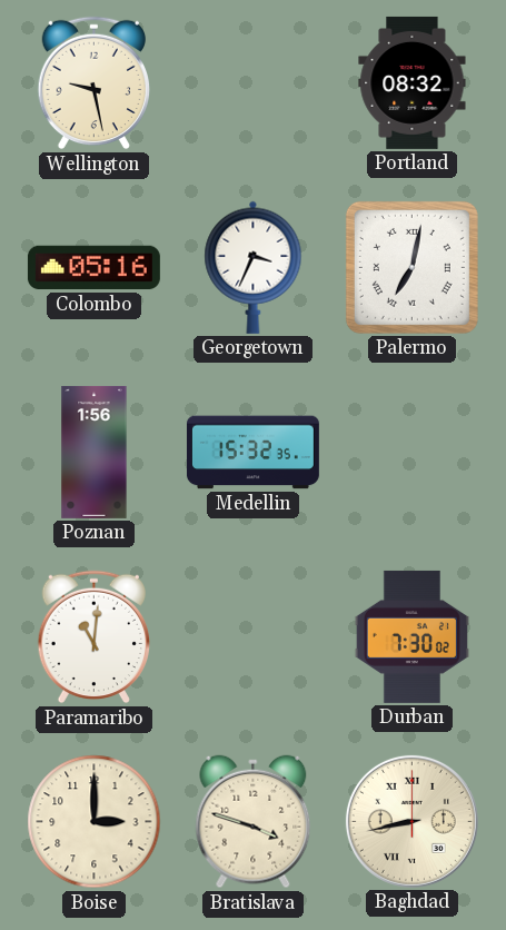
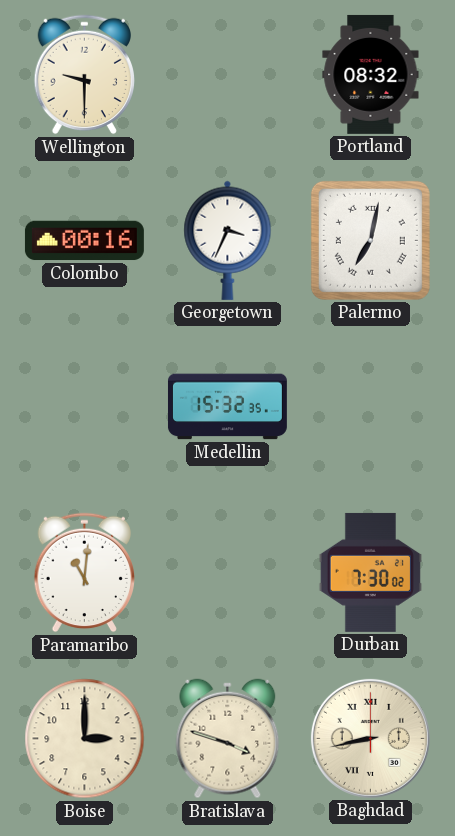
Wellington: 9:28 -> 9:30 (84, 75)
Colombo: 05:16 -> 00:16 (84, 241)
Poznan: 1:56 -> none (95, 452)
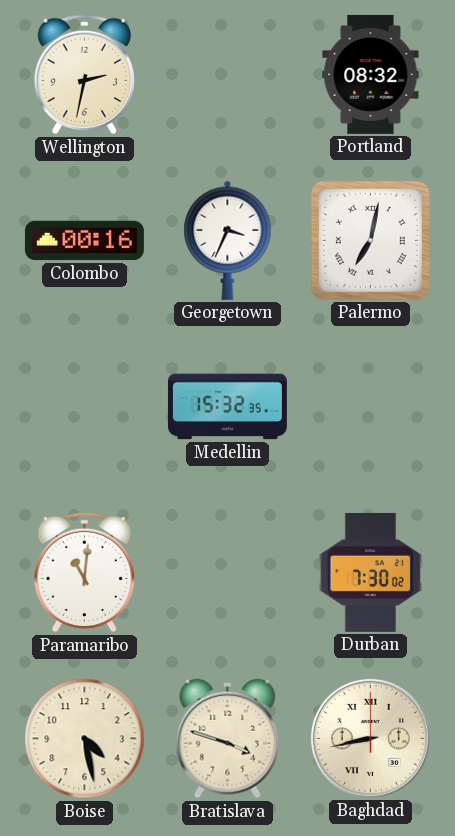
Wellington: 9:30 -> 2:32 (84, 75)
Boise: 3:00 -> 4:28 (85, 739)
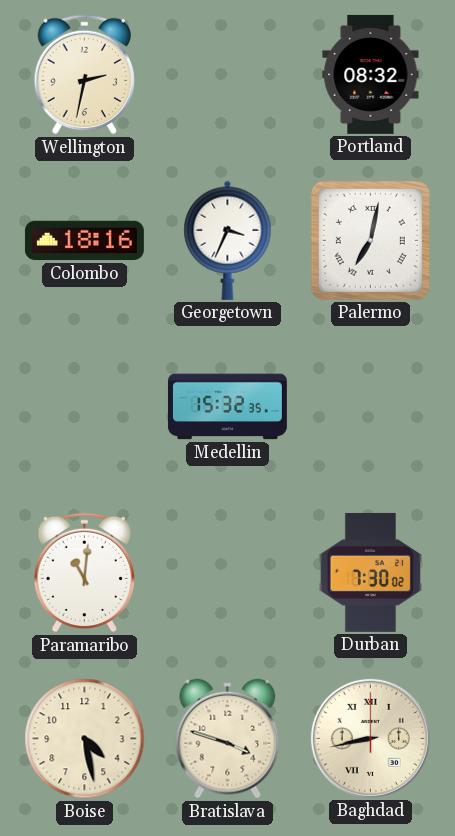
Colombo: 00:16 -> 18:16 (84, 241)
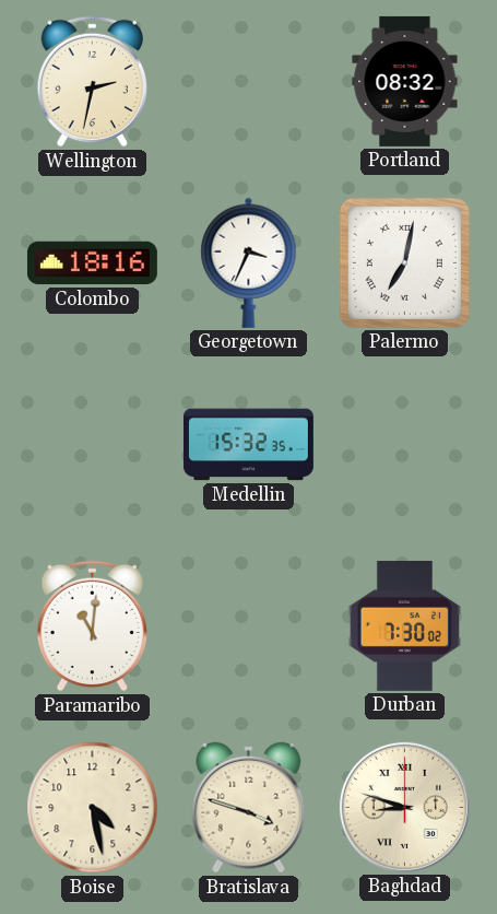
Baghdad: 8:43 -> 8:48 (404, 807)
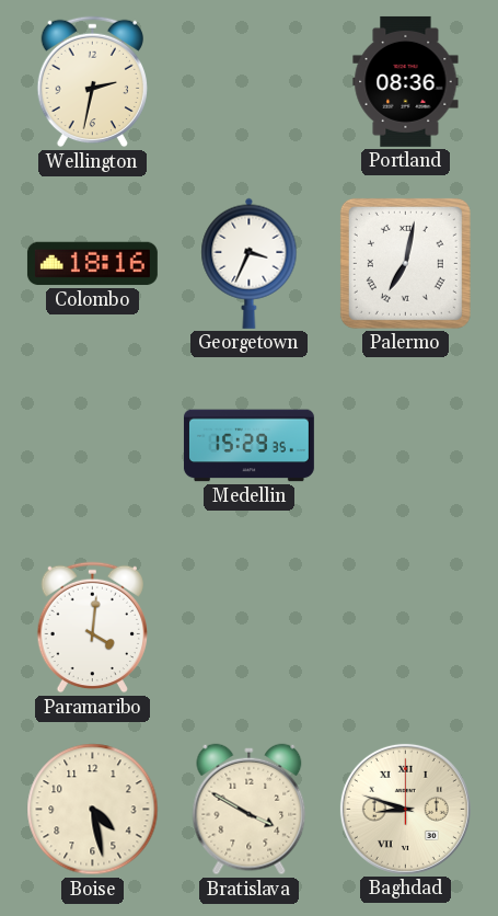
Portland: 08:32 -> 08:36 (406, 81)
Medellin: 15:32 -> 15:29 (248, 446)
Paramaribo: 11:01 -> 4:01 (92, 628)
Durban: 7:30 -> none (404, 625)
Bratislava: 3:48 -> 3:50 (250, 810)
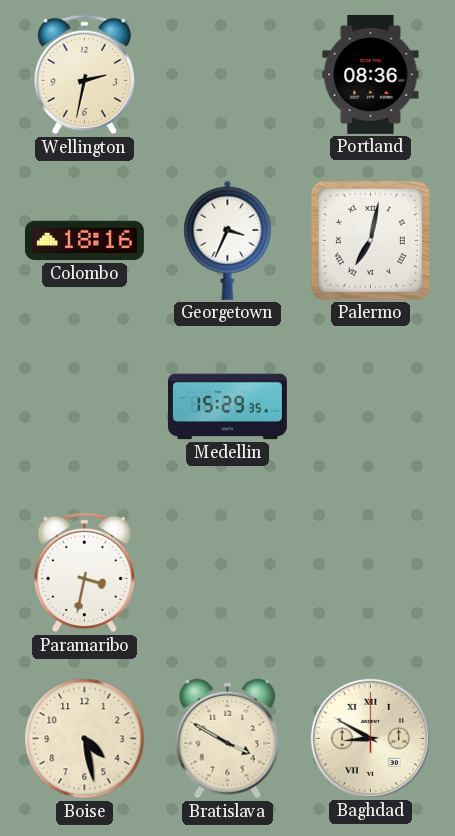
Paramaribo: 4:01 -> 3:32 (84, 573)
Baghdad: 8:48 -> 8:50 (370, 738)
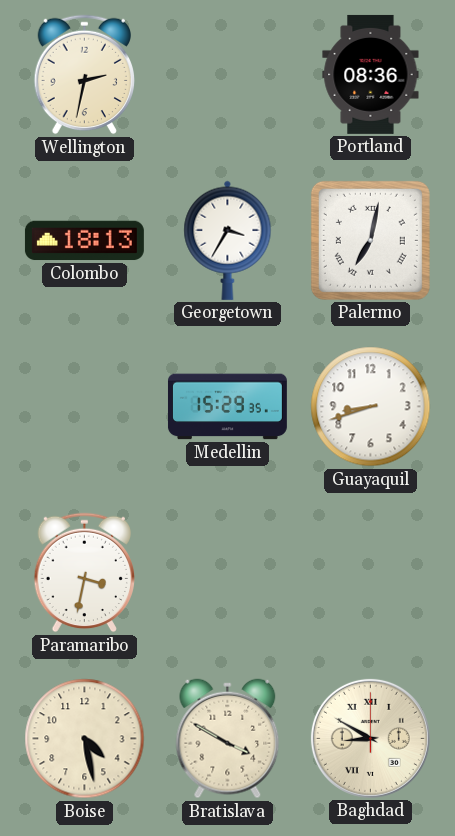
Colombo: 18:16 -> 18:13 (84, 241)
Georgetown: 3:34 -> 3:35 (228, 240)
Guayaquil: none -> 8:42 (371, 407)
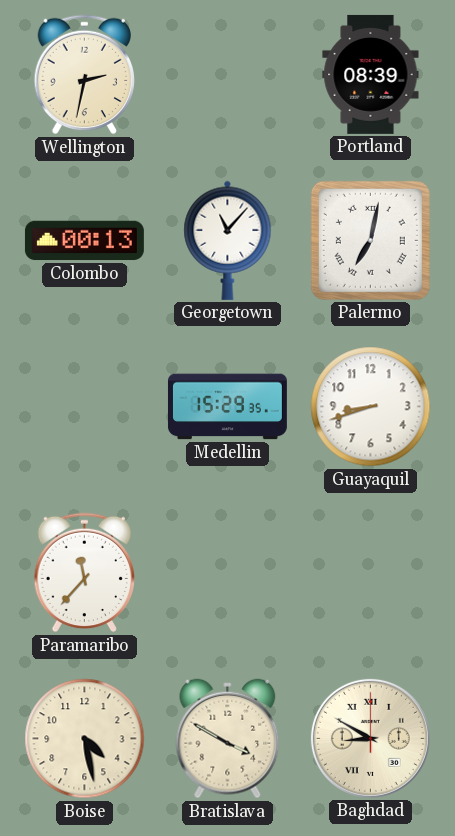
Portland: 08:36 -> 08:39 (371, 74)
Colombo: 18:13 -> 00:13 (84, 241)
Georgetown: 3:35 -> 11:07 (228, 240)
Paramaribo: 3:32 -> 11:37 (84, 573)
